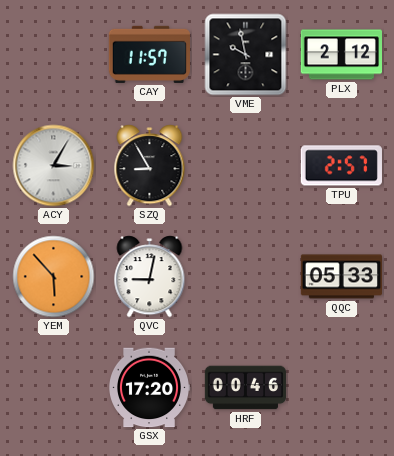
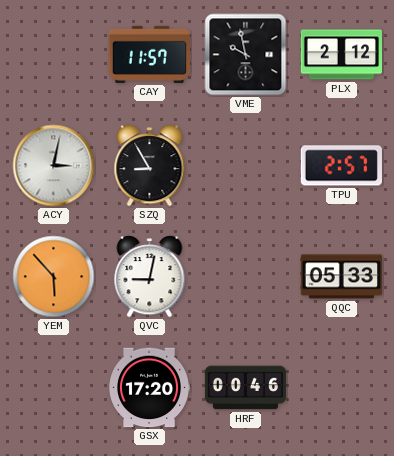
ACY: 3:05 -> 3:02 (54, 166)
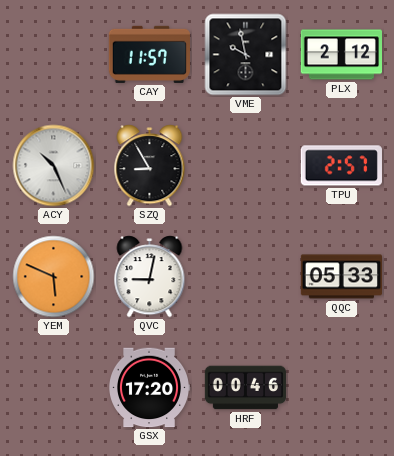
ACY: 3:02 -> 10:26 (54, 166)
YEM: 5:53 -> 5:49 (54, 277)
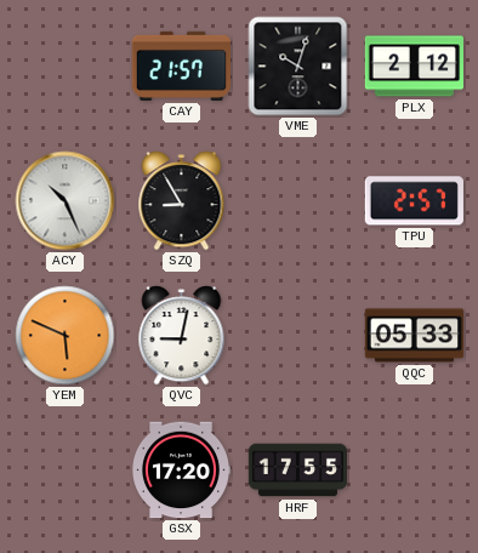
CAY: 11:57 -> 21:57 (181, 65)
VME: 9:58 -> 10:03 (298, 67)
HRF: 00:46 -> 17:55 (298, 471)
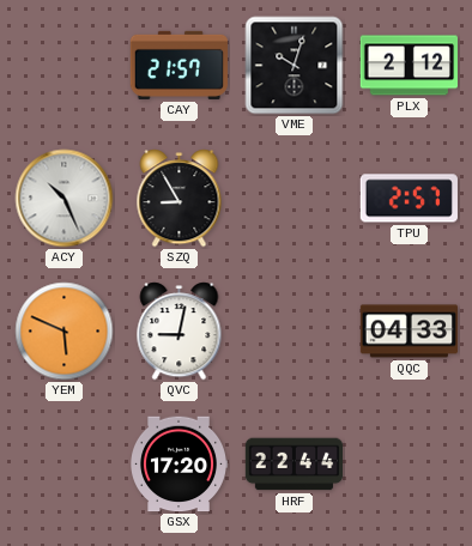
QQC: 05:33 -> 04:33 (409, 332)
HRF: 17:55 -> 22:44 (295, 465)
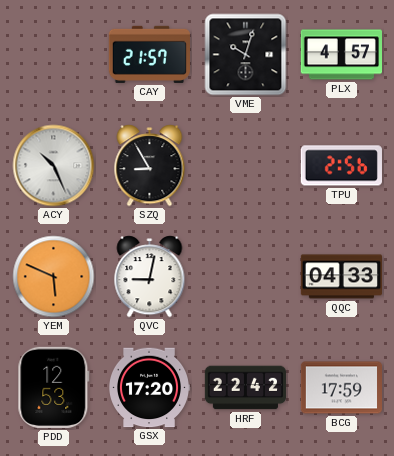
PLX: 2:12 -> 4:57 (341, 55)
TPU: 2:57 -> 2:56 (341, 166)
PDD: none -> 12:53 (54, 387)
HRF: 22:44 -> 22:42 (246, 388)
BCG: none -> 17:59 (341, 388)
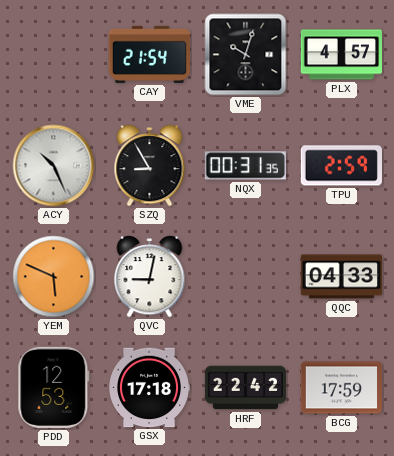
CAY: 21:57 -> 21:54 (149, 54)
NQX: none -> 00:31 (245, 166)
TPU: 2:56 -> 2:59 (341, 166)
GSX: 17:20 -> 17:18 (149, 388)
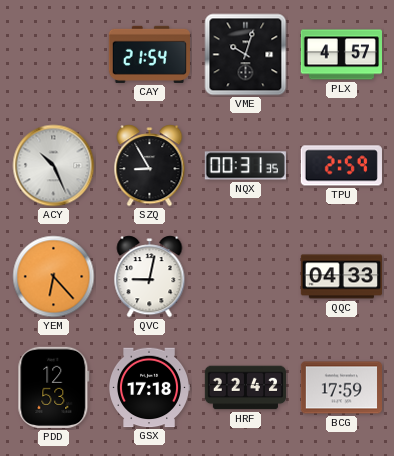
YEM: 5:49 -> 6:23 (54, 277)
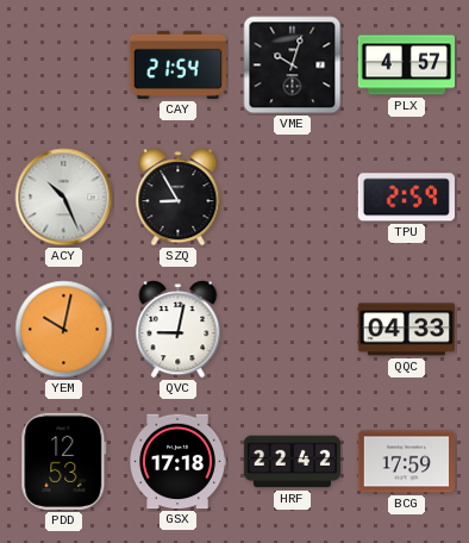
NQX: 00:31 -> none (245, 166)
YEM: 6:23 -> 10:02 (64, 330)
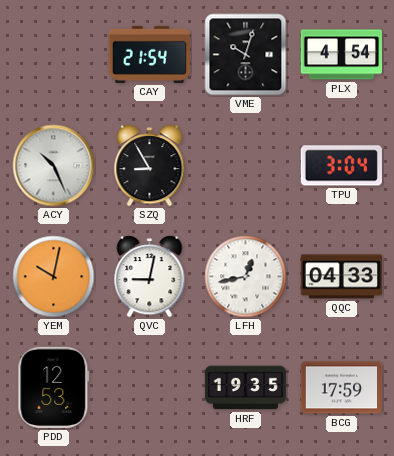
PLX: 4:57 -> 4:54 (341, 55)
TPU: 2:59 -> 3:04 (341, 166)
LFH: none -> 12:43 (246, 277)
GSX: 17:18 -> none (177, 462)
HRF: 22:42 -> 19:35 (246, 388)
